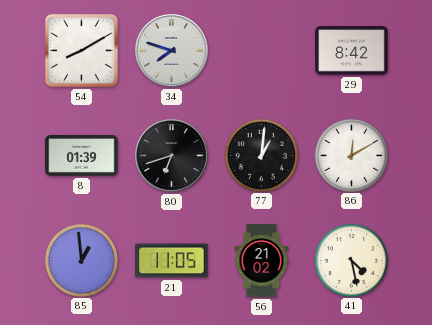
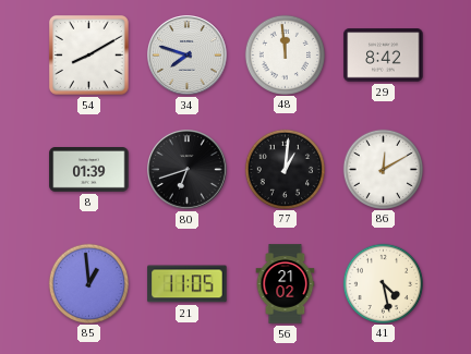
48: none -> 11:59 (285, 54)
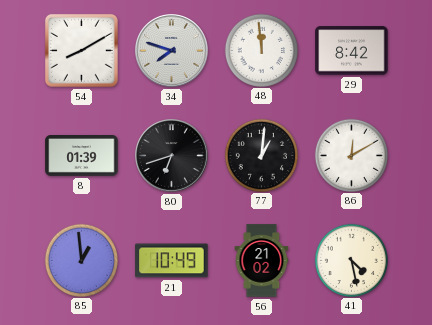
21: 11:05 -> 10:49 (172, 261)
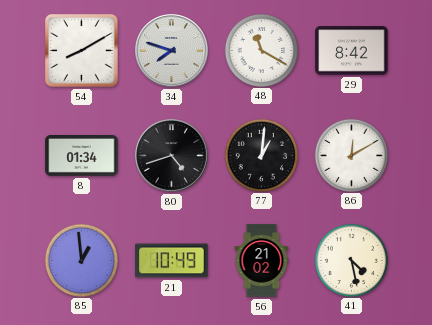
48: 11:59 -> 11:20 (261, 50)
8: 01:39 -> 01:34 (82, 156)
80: 6:42 -> 4:42 (172, 156)
